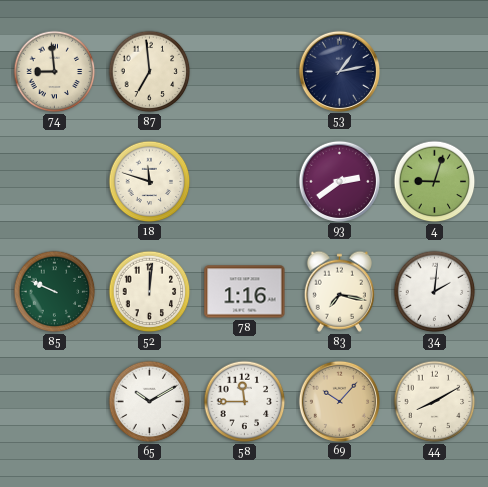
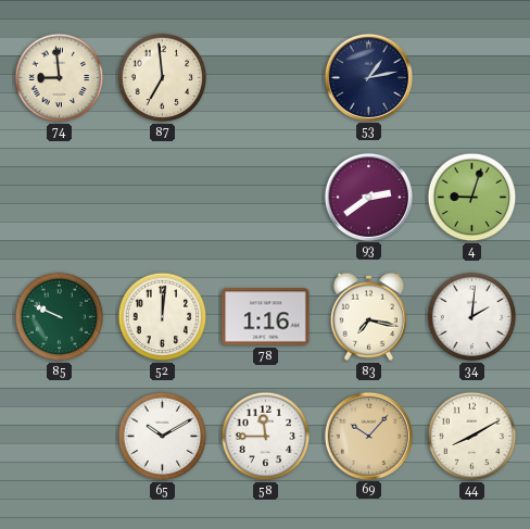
18: 11:48 -> none (150, 182)
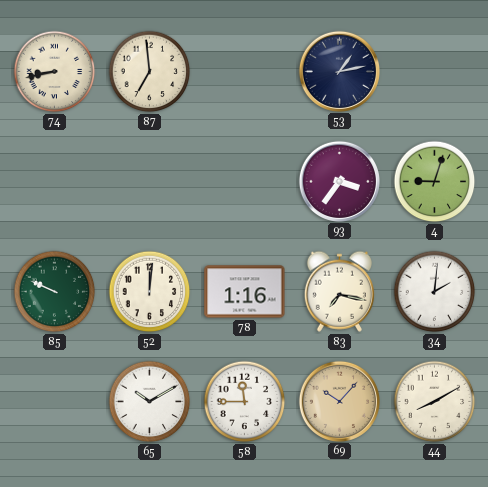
74: 8:59 -> 8:43 (55, 72)
93: 2:39 -> 3:36 (339, 181)
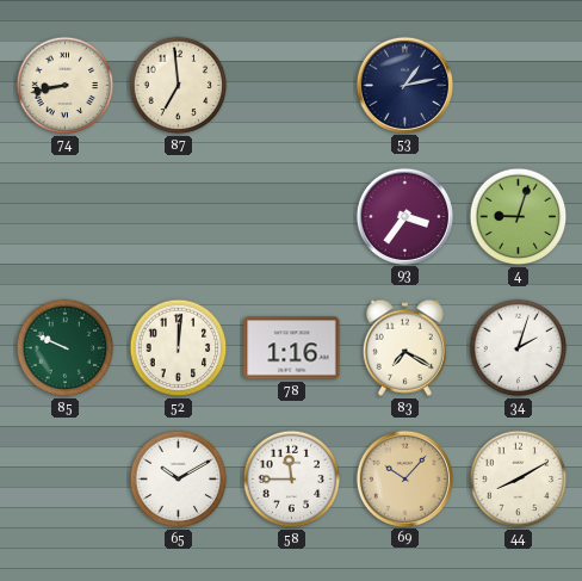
83: 7:17 -> 7:20 (404, 347)
34: 2:01 -> 2:03 (519, 348)
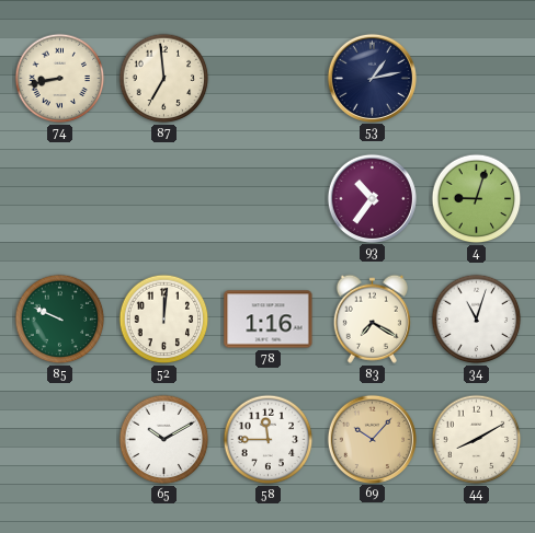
93: 3:36 -> 10:36 (372, 198)
34: 2:03 -> 11:03 (477, 320)
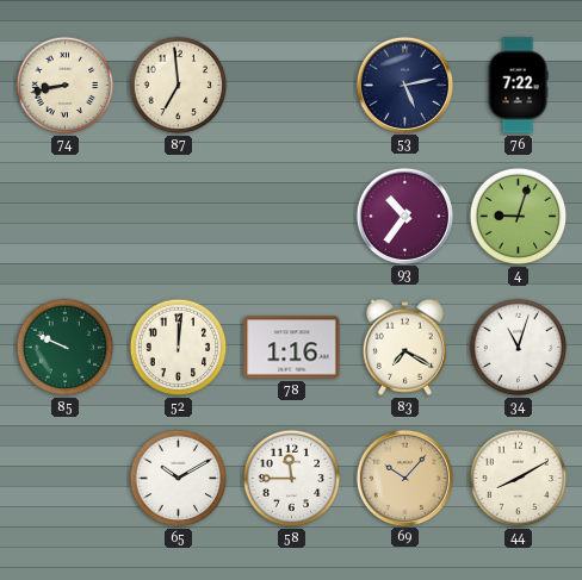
53: 1:13 -> 5:13 (404, 85)
76: none -> 7:22 (518, 86)
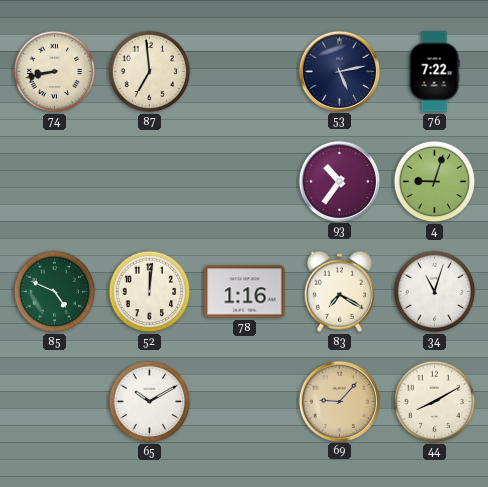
85: 9:49 -> 4:49 (55, 292)
58: 11:45 -> none (292, 479)
69: 10:07 -> 9:07 (339, 401)
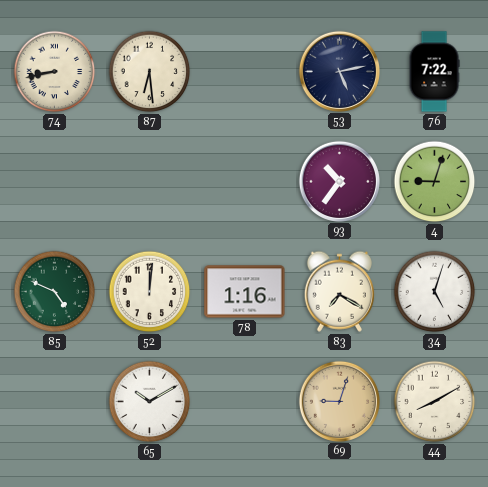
87: 6:59 -> 6:29 (150, 72)
34: 11:03 -> 5:03 (435, 292)
69: 9:07 -> 9:03 (339, 401)
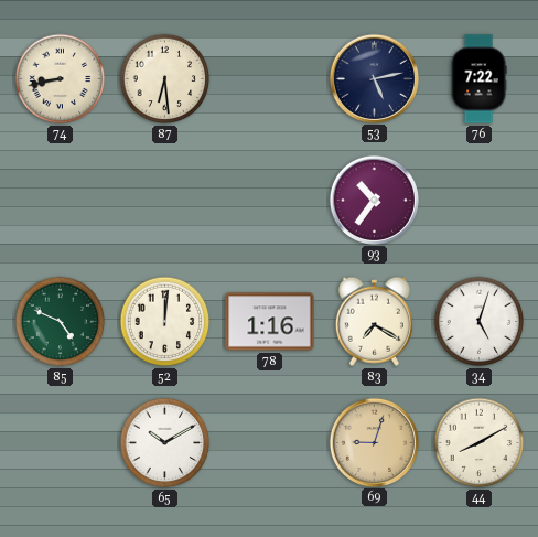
4: 9:03 -> none (435, 182)
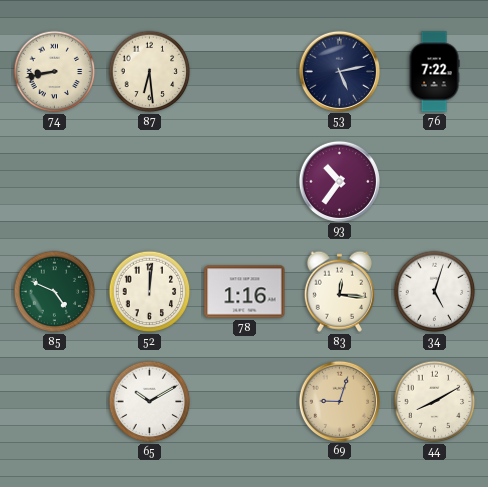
83: 7:20 -> 12:16 (339, 291)
